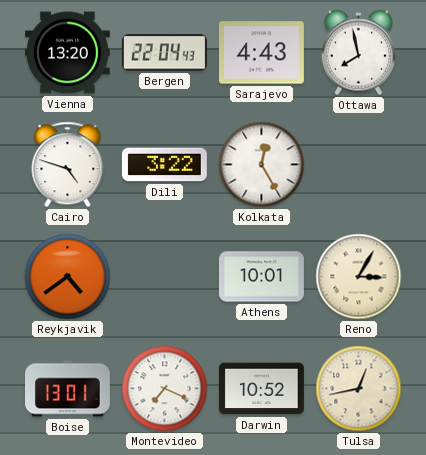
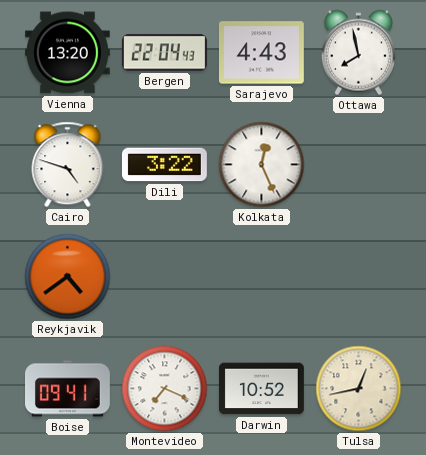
Kolkata: 12:25 -> 12:26 (262, 165)
Athens: 10:01 -> none (261, 277)
Reno: 3:05 -> none (359, 277)
Boise: 13:01 -> 09:41 (68, 389)
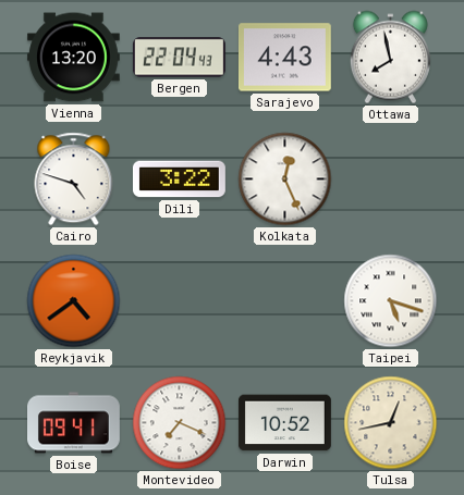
Taipei: none -> 5:18 (391, 301)
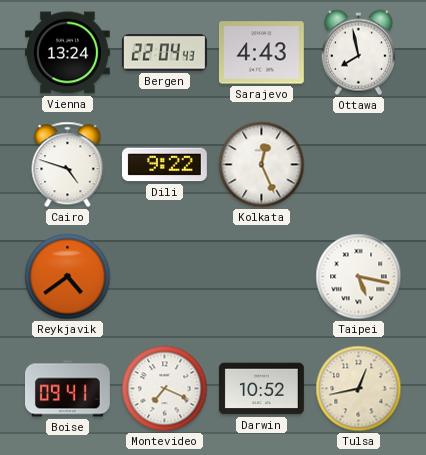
Vienna: 13:20 -> 13:24 (67, 53)
Dili: 3:22 -> 9:22 (164, 165)
Taipei: 5:18 -> 5:17 (359, 277)
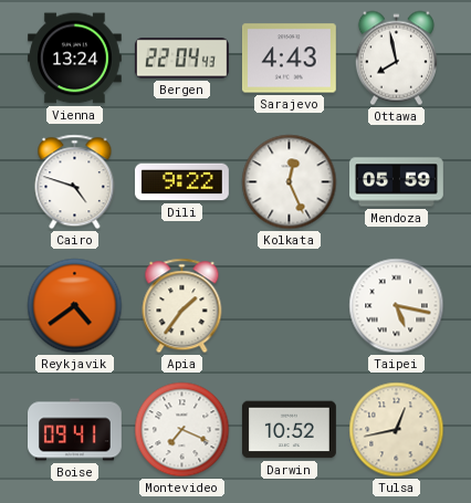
Mendoza: none -> 05:59 (397, 182)
Apia: none -> 1:36 (182, 306)
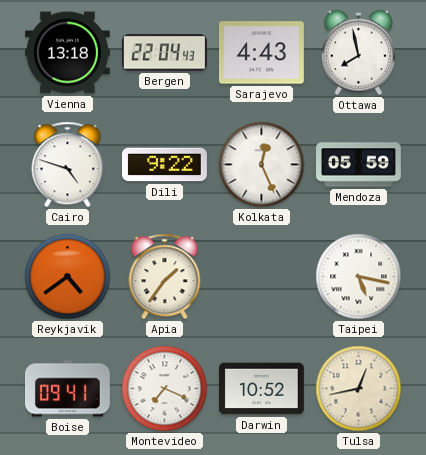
Vienna: 13:24 -> 13:18 (67, 53)
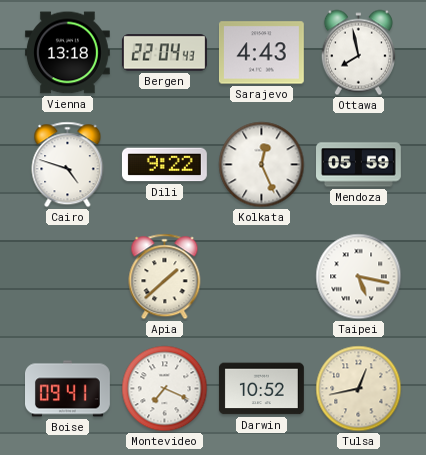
Reykjavik: 4:39 -> none (68, 277)
Apia: 1:36 -> 1:38 (165, 277)
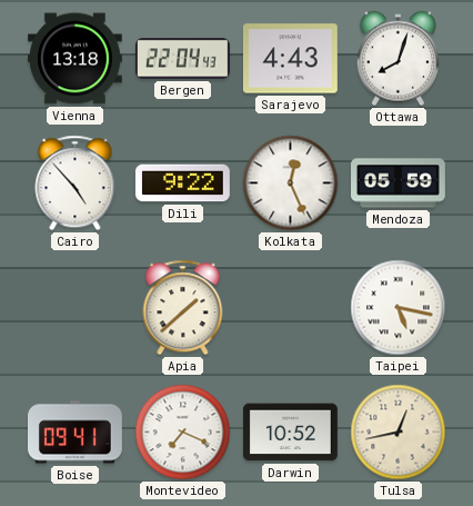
Ottawa: 7:58 -> 8:03 (397, 59)
Cairo: 4:48 -> 4:53 (76, 183)
